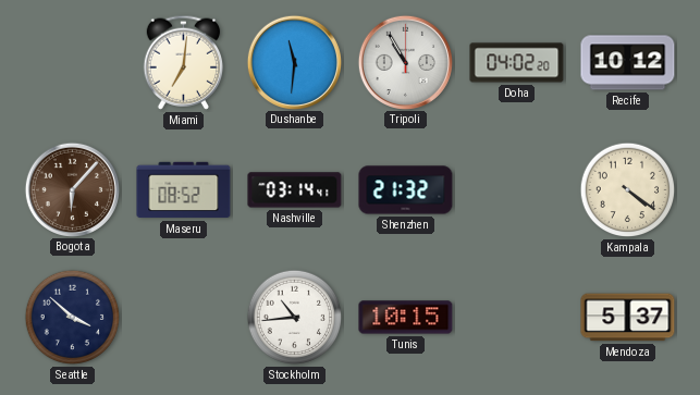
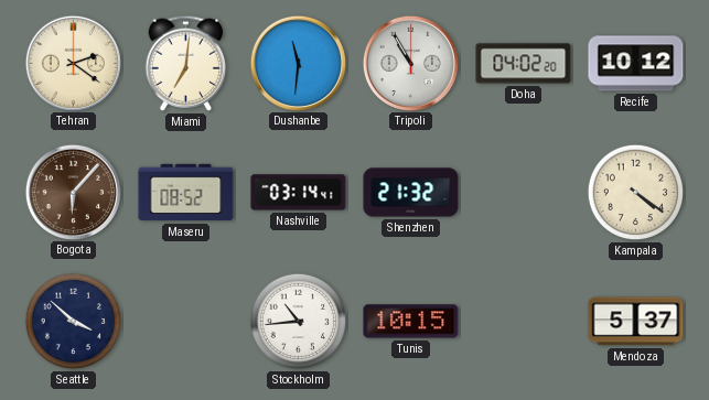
Tehran: none -> 2:21 (73, 63)
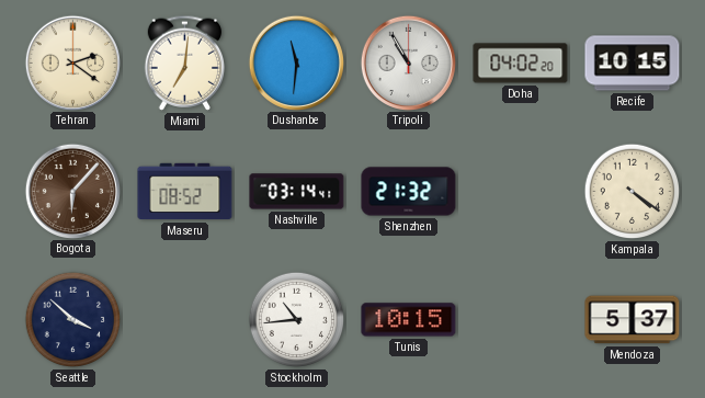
Recife: 10:12 -> 10:15 (633, 64)
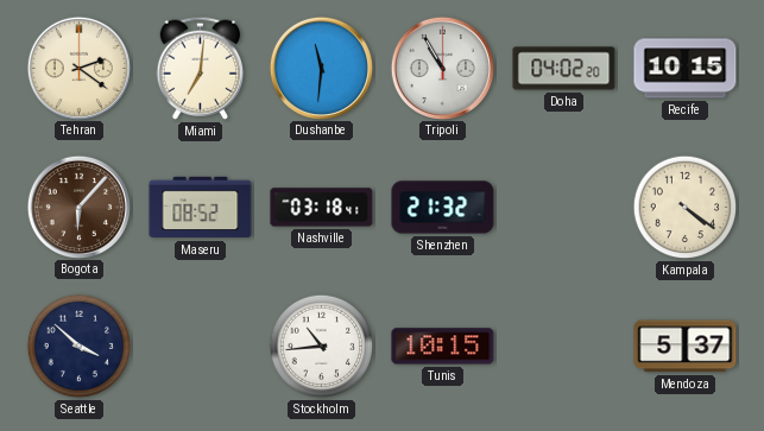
Nashville: 03:14 -> 03:18 (322, 208)
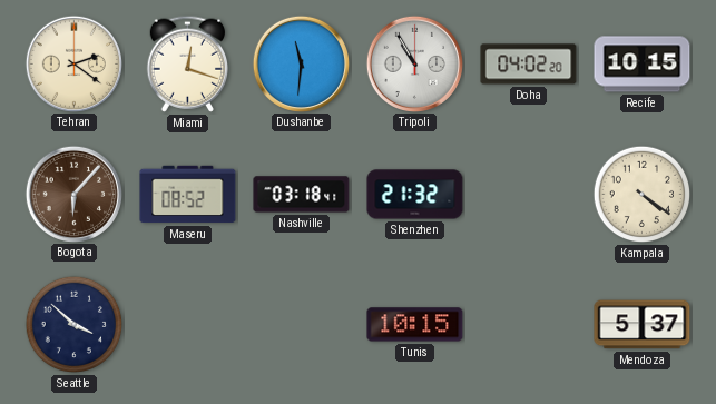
Miami: 7:01 -> 12:18 (188, 63)
Stockholm: 10:44 -> none (322, 347)
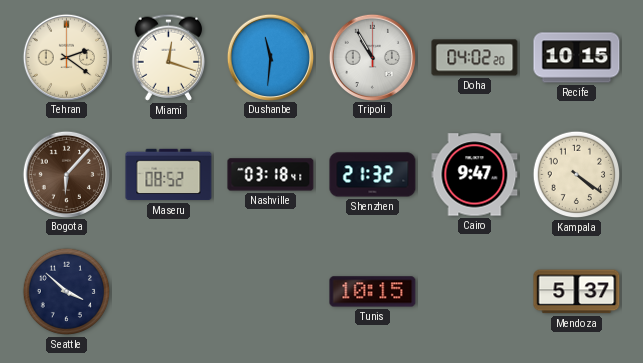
Cairo: none -> 9:47 (475, 175)
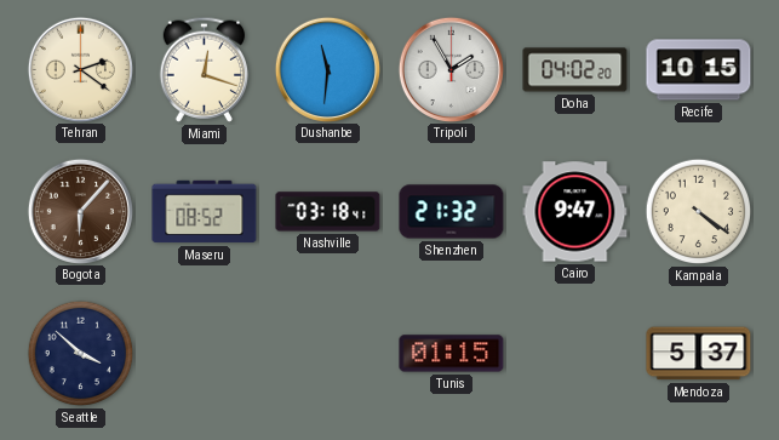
Tripoli: 10:55 -> 1:55 (451, 69)
Tunis: 10:15 -> 01:15 (452, 354)
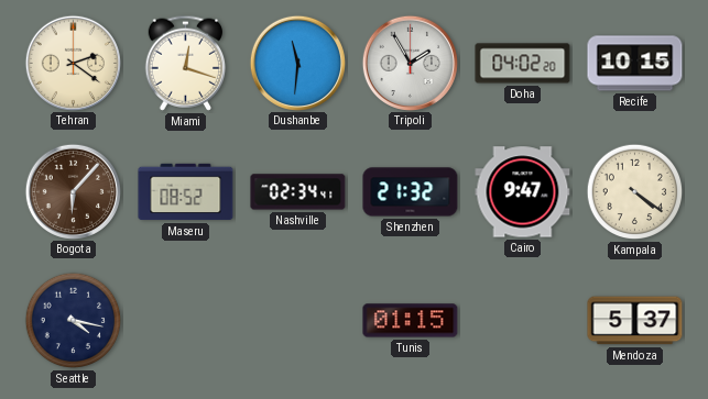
Nashville: 03:18 -> 02:34 (298, 192)
Seattle: 3:52 -> 4:17 (74, 321)
